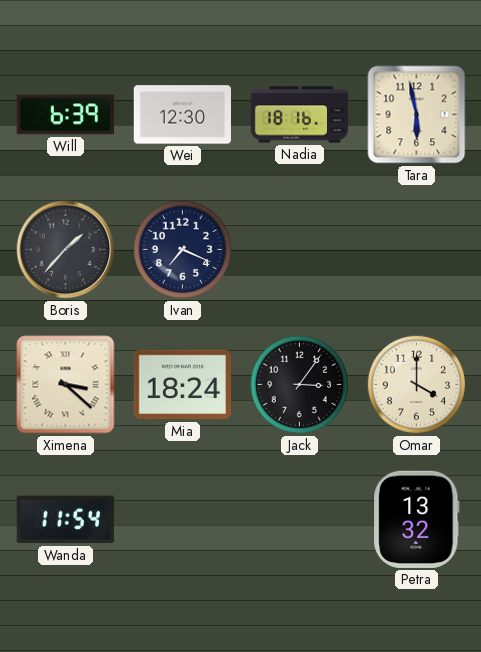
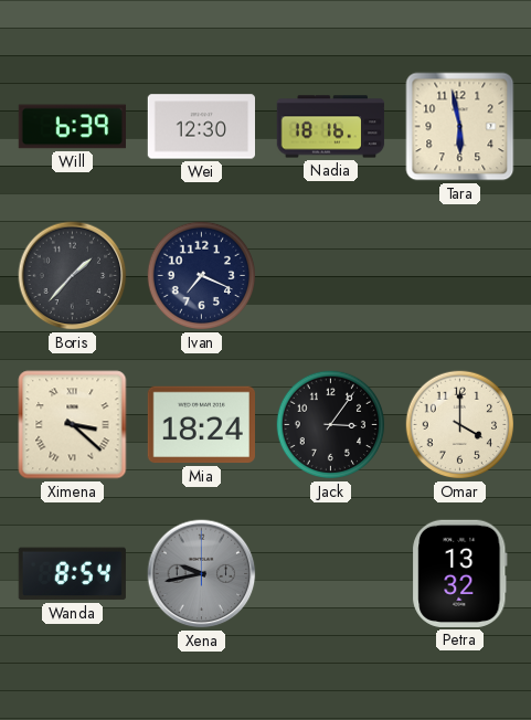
Wanda: 11:54 -> 8:54 (72, 574)
Xena: none -> 9:43 (202, 574)
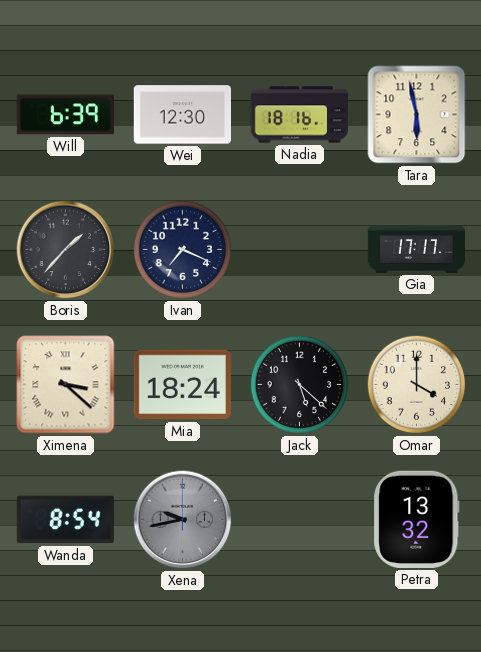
Gia: none -> 17:17 (417, 249)
Jack: 3:06 -> 5:22 (300, 385)
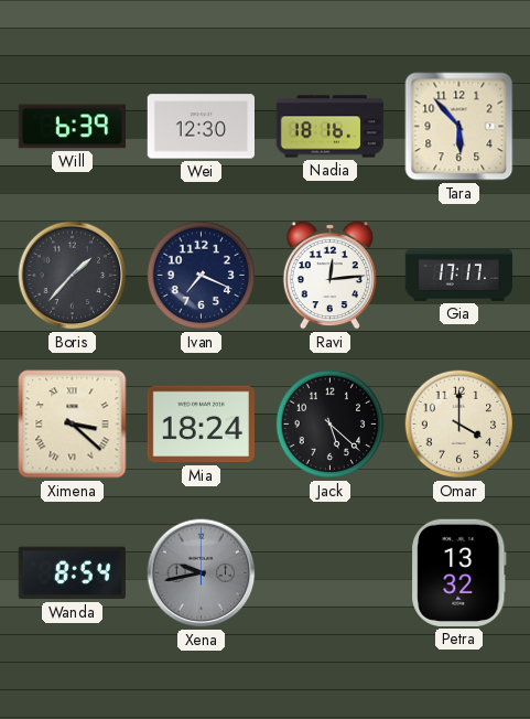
Tara: 5:58 -> 5:53 (459, 127)
Ravi: none -> 12:14 (329, 275)
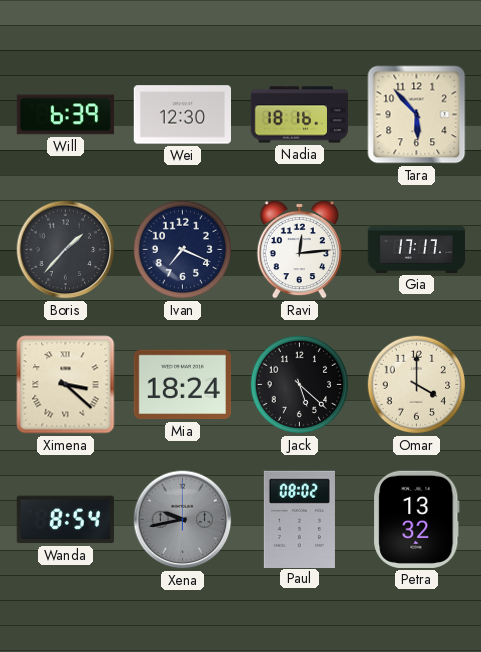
Paul: none -> 08:02 (299, 519)
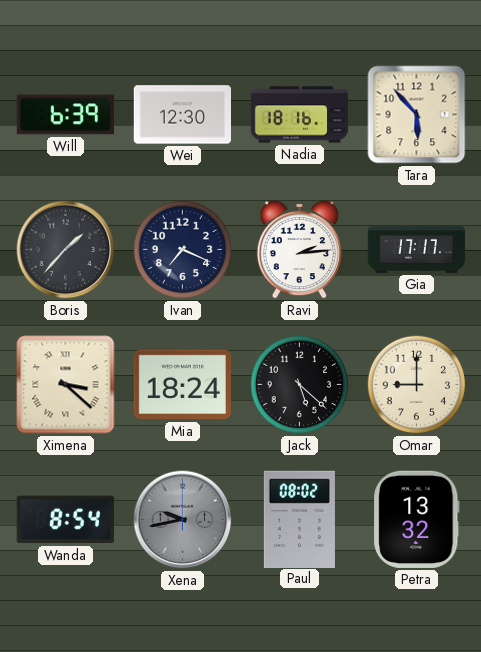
Ravi: 12:14 -> 2:14 (299, 249)
Omar: 4:00 -> 9:00 (417, 385)
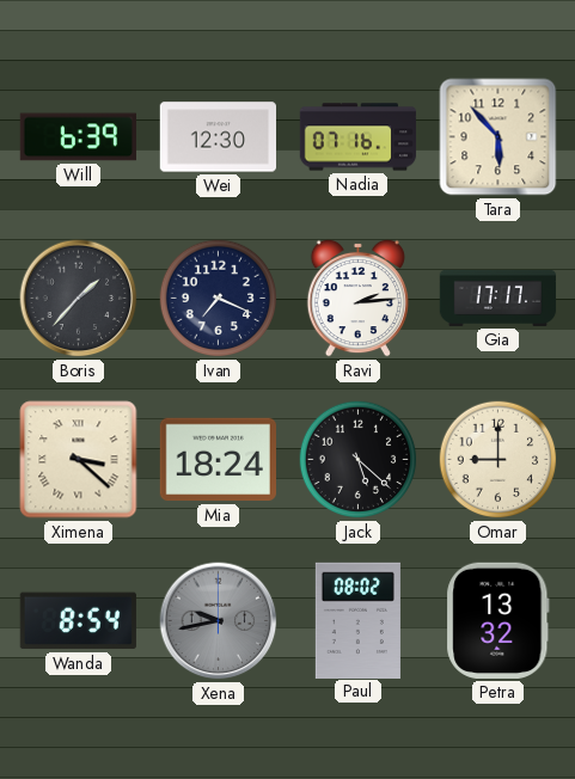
Nadia: 18:16 -> 07:16 (359, 137)
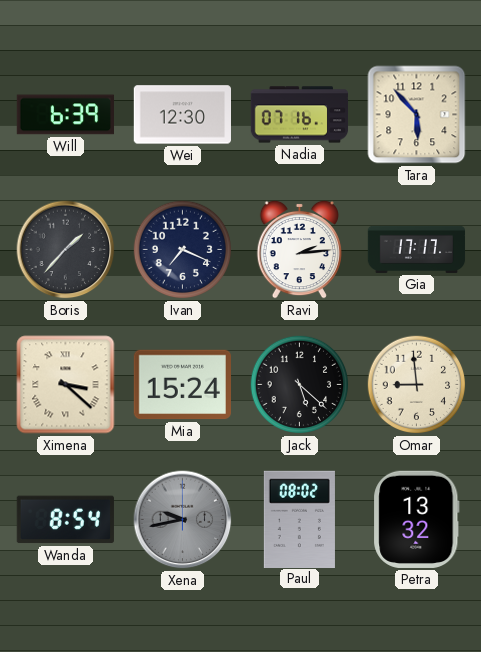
Mia: 18:24 -> 15:24 (182, 385)
Omar: 9:00 -> 8:59 (417, 385)
